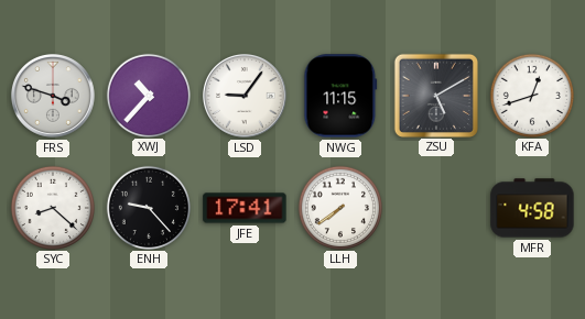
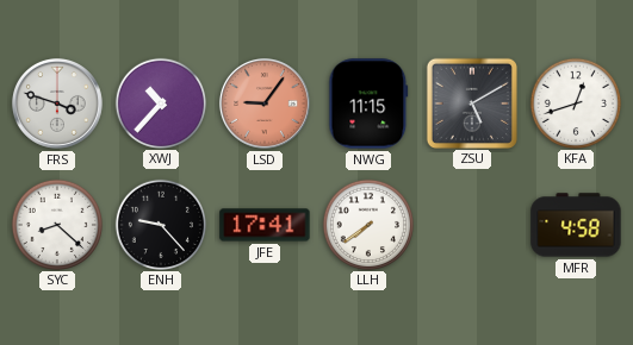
LSD dial: white -> salmon (265, 103)
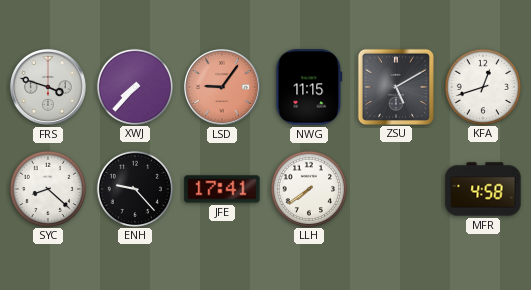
XWJ: 10:37 -> 7:37 (134, 86)
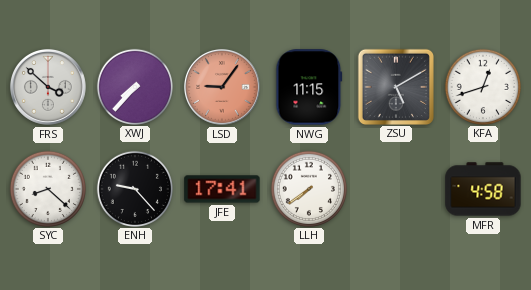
FRS: 3:48 -> 3:52 (48, 87)
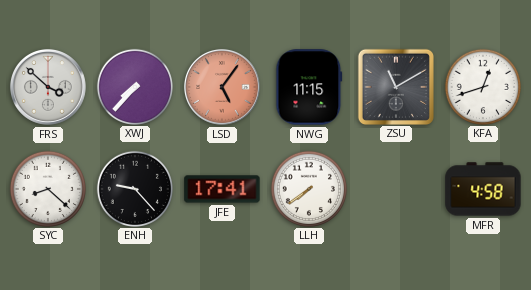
LSD: 9:06 -> 5:06 (222, 87)
ZSU: 5:10 -> 11:10 (395, 86)
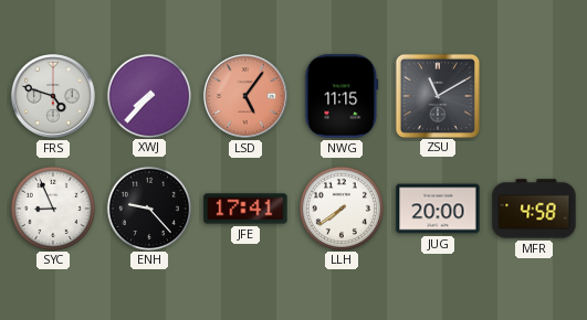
FRS: 3:52 -> 4:48 (53, 96)
KFA: 12:42 -> none (482, 86)
SYC: 8:22 -> 8:56 (52, 207)
JUG: none -> 20:00 (438, 209)
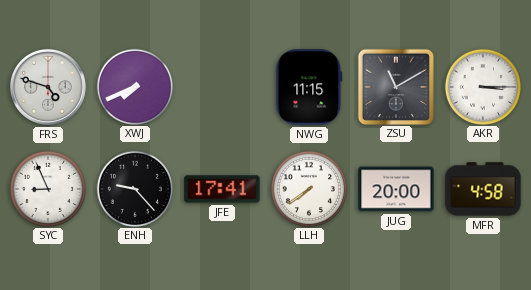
XWJ: 7:37 -> 7:41 (134, 86)
LSD: 5:06 -> none (245, 96)
AKR: none -> 3:15 (482, 86)
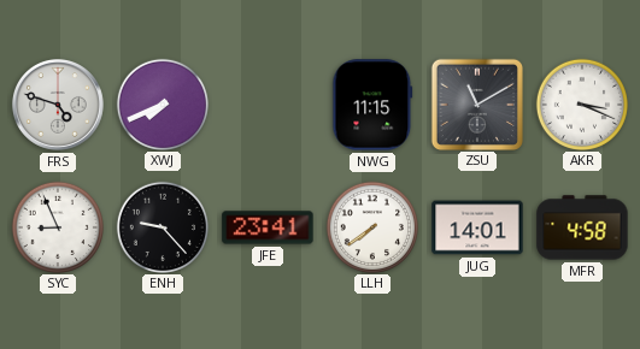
AKR: 3:15 -> 3:19 (581, 103)
JFE: 17:41 -> 23:41 (268, 227)
JUG: 20:00 -> 14:01 (477, 227)
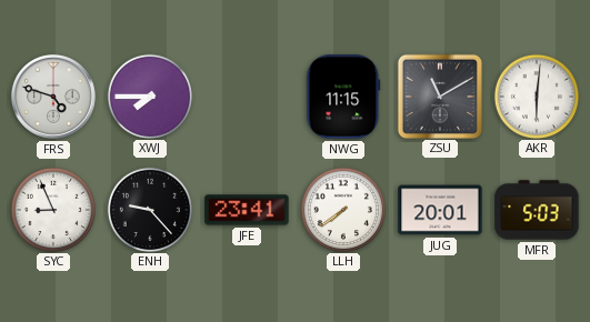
XWJ: 7:41 -> 7:45 (149, 95)
AKR: 3:19 -> 6:01 (536, 95)
JUG: 14:01 -> 20:01 (440, 210)
MFR: 4:58 -> 5:03 (537, 210)
